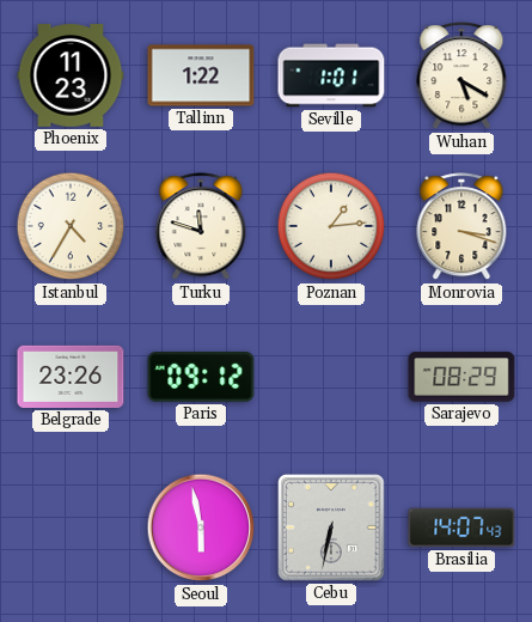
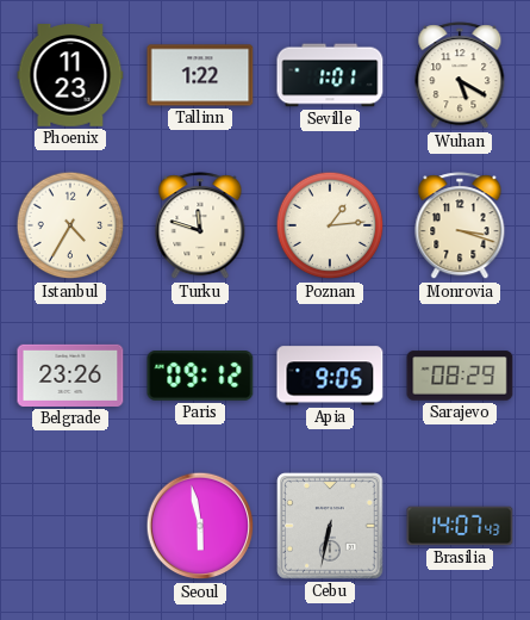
Apia: none -> 9:05 (330, 376)
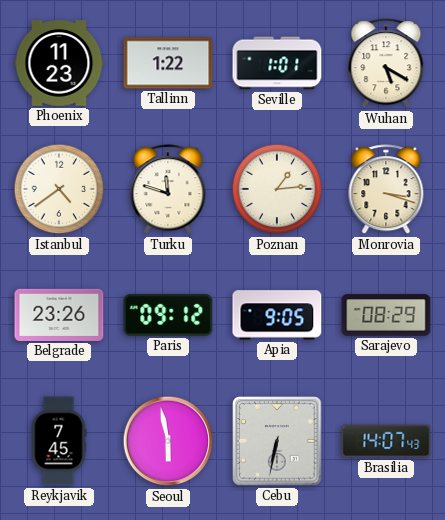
Istanbul: 4:35 -> 4:39 (59, 189)
Reykjavik: none -> 7:45 (59, 441)
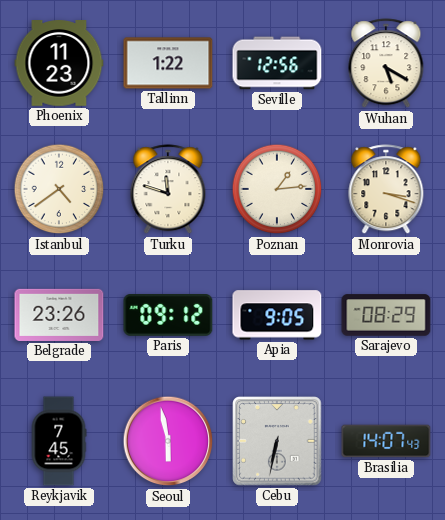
Seville: 1:01 -> 12:56 (277, 63)
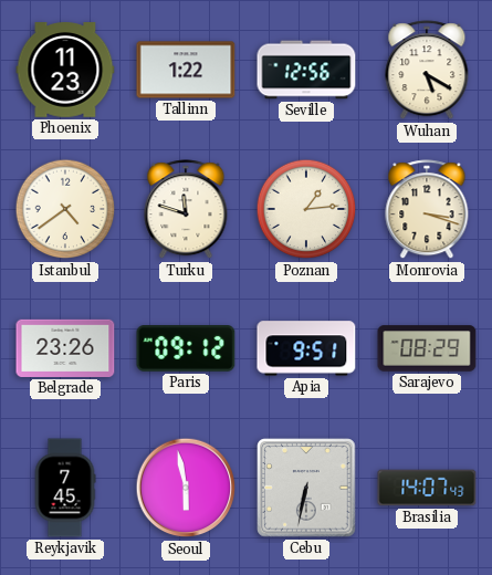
Apia: 9:05 -> 9:51 (306, 348)
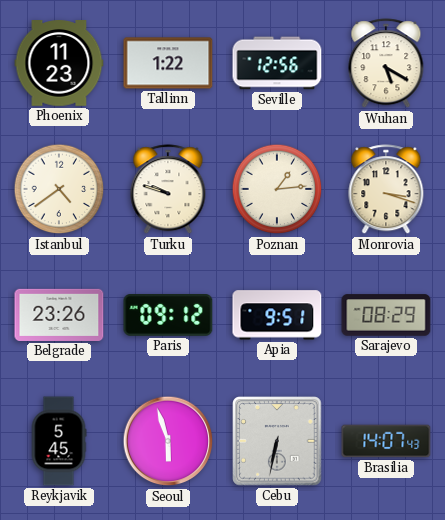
Turku: 11:48 -> 9:48 (168, 190)
Reykjavik: 7:45 -> 5:45 (59, 441)
Seoul: 5:58 -> 5:57 (168, 441)
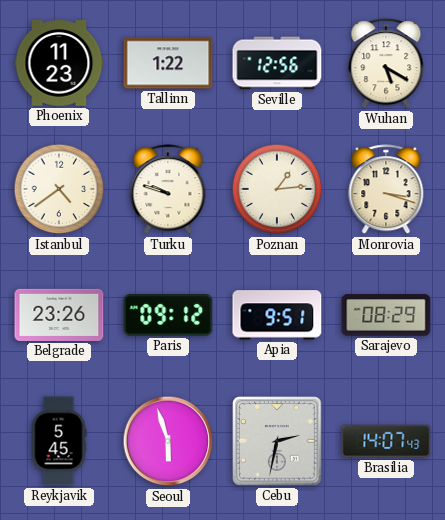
Cebu: 6:32 -> 2:32 (277, 441)
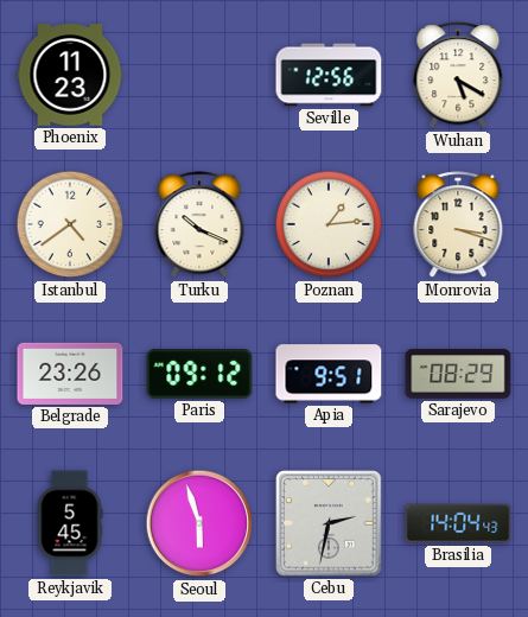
Tallinn: 1:22 -> none (168, 63)
Turku: 9:48 -> 10:19 (199, 225)
Brasilia: 14:07 -> 14:04 (458, 523)
